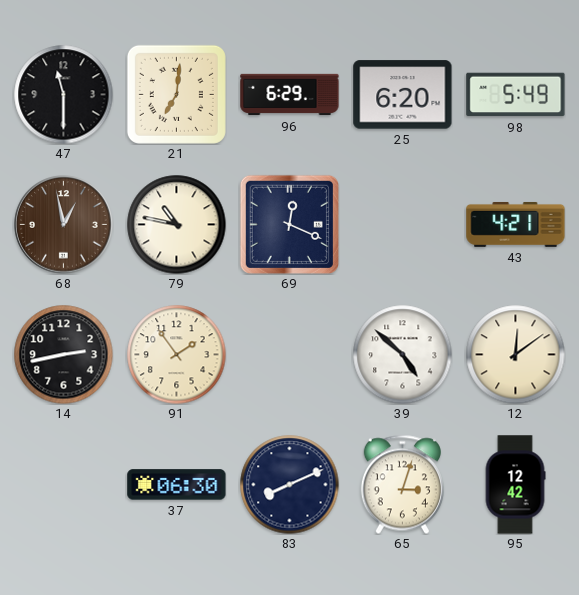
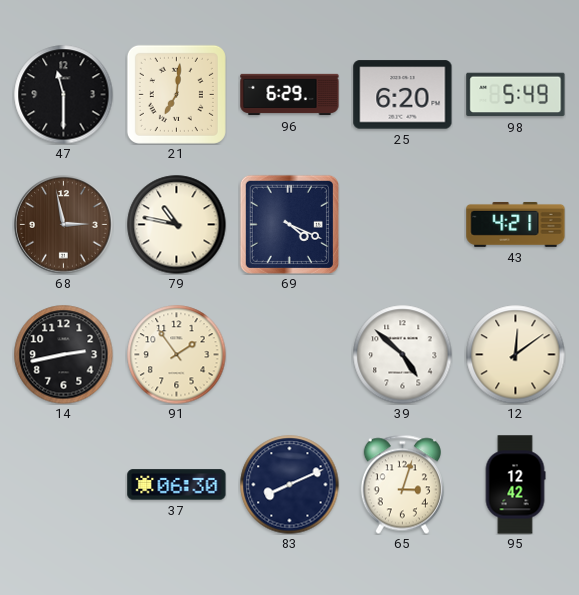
68: 12:58 -> 2:58 (64, 225)
69: 12:19 -> 4:19 (289, 224)
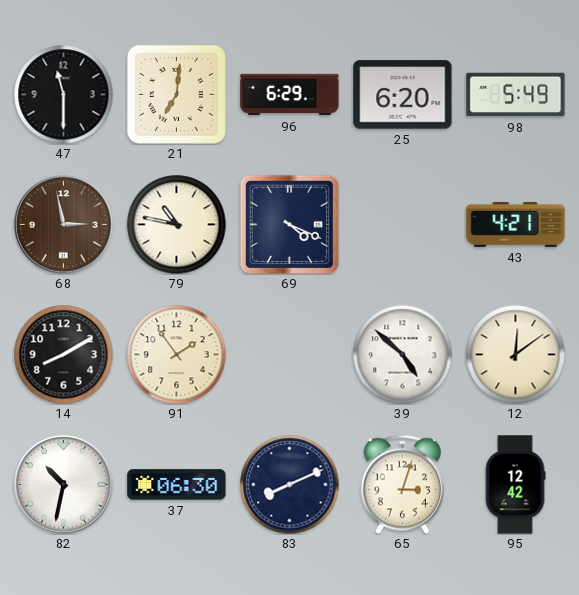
14: 2:43 -> 8:10 (64, 355)
82: none -> 10:32 (64, 485)
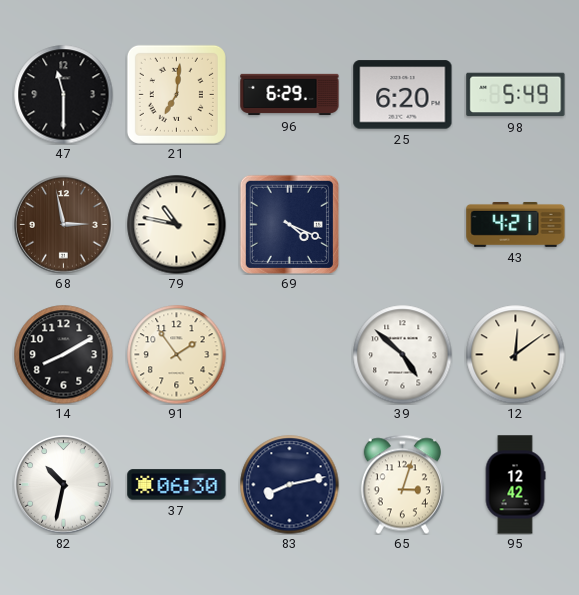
83: 8:11 -> 8:13 (290, 485)
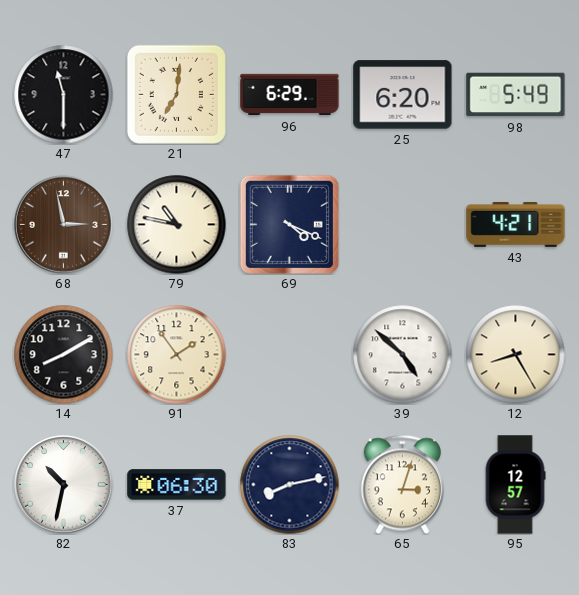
12: 12:09 -> 8:25 (516, 355)
95: 12:42 -> 12:57 (515, 485)
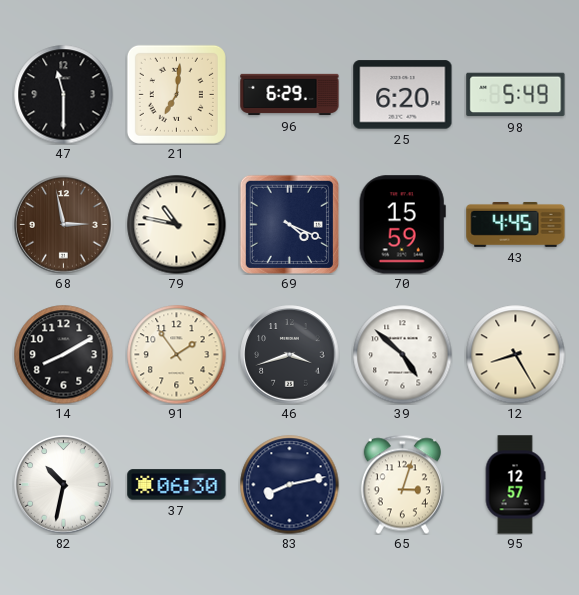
70: none -> 15:59 (402, 225)
43: 4:21 -> 4:45 (516, 224)
46: none -> 3:42 (290, 355)
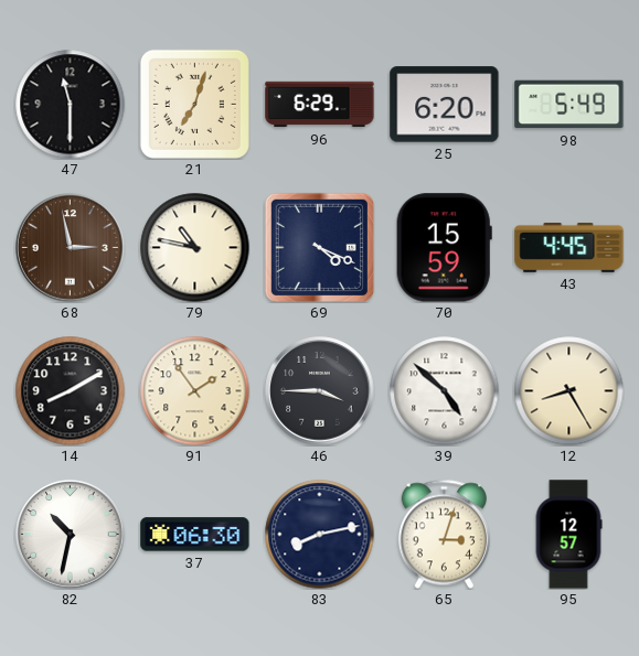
21: 7:01 -> 7:03 (194, 104)
46: 3:42 -> 3:45 (320, 391)
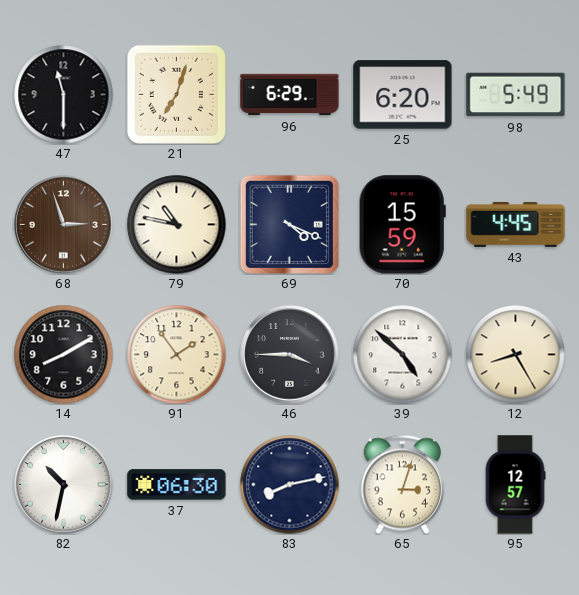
68: 2:58 -> 2:57 (64, 225)
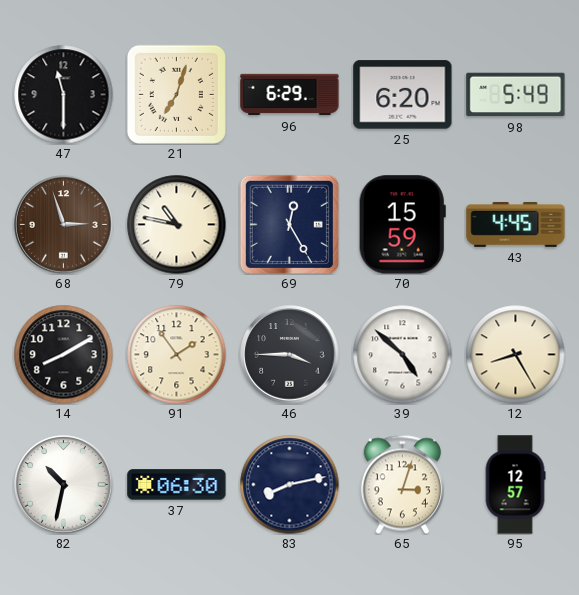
69: 4:19 -> 12:25 (289, 224)
